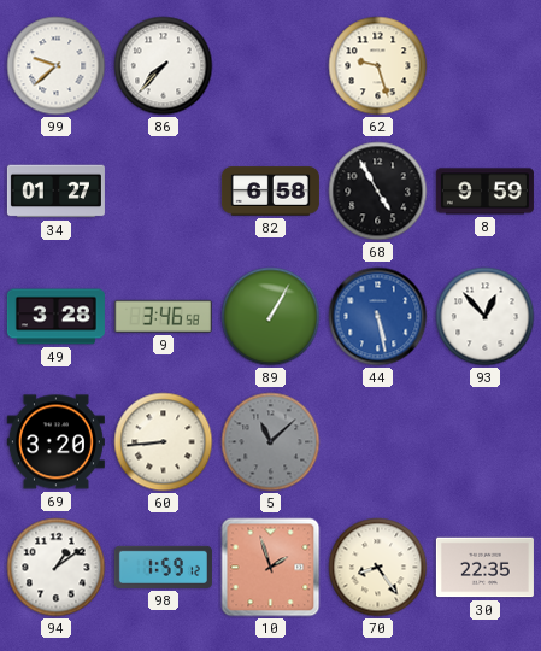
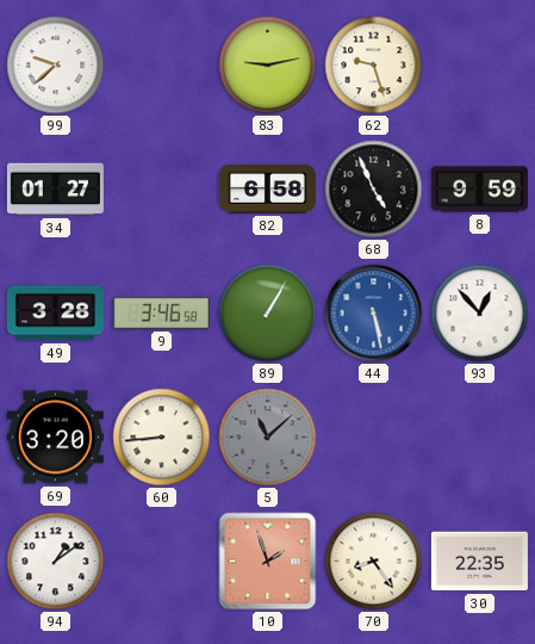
86: 7:37 -> none (164, 66)
83: none -> 9:13 (268, 66)
68: 4:55 -> 4:56 (374, 190)
98: 1:59 -> none (163, 567)
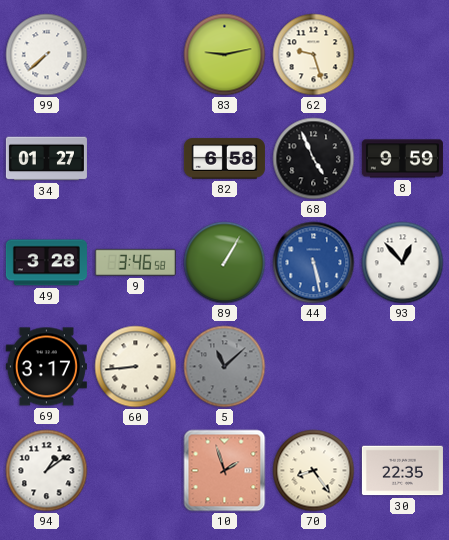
99: 9:38 -> 7:38 (47, 55)
69: 3:20 -> 3:17 (46, 367)
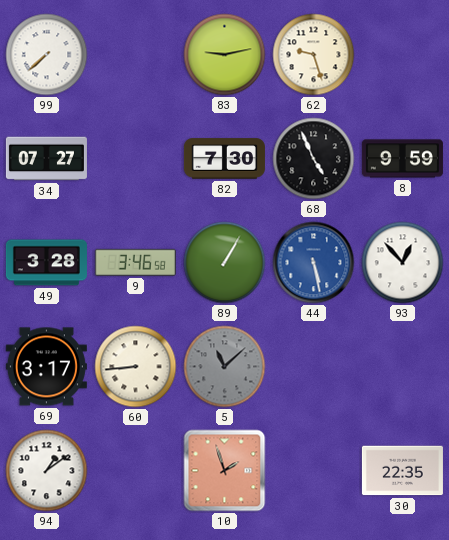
34: 01:27 -> 07:27 (46, 159)
82: 6:58 -> 7:30 (224, 159)
70: 8:24 -> none (314, 471)
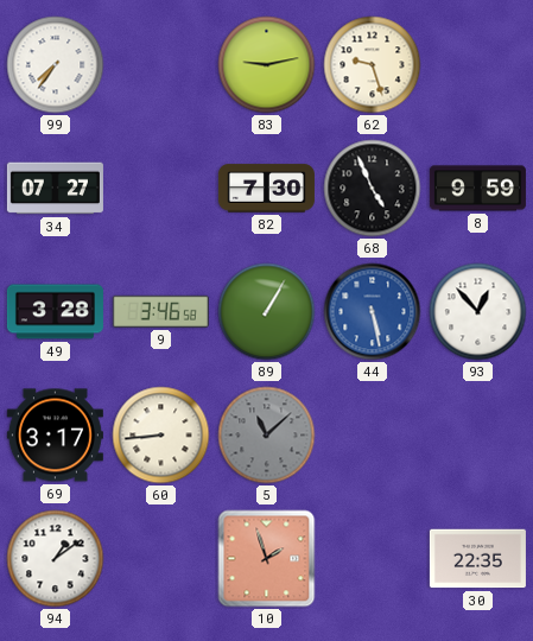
99: 7:38 -> 7:36 (56, 65)
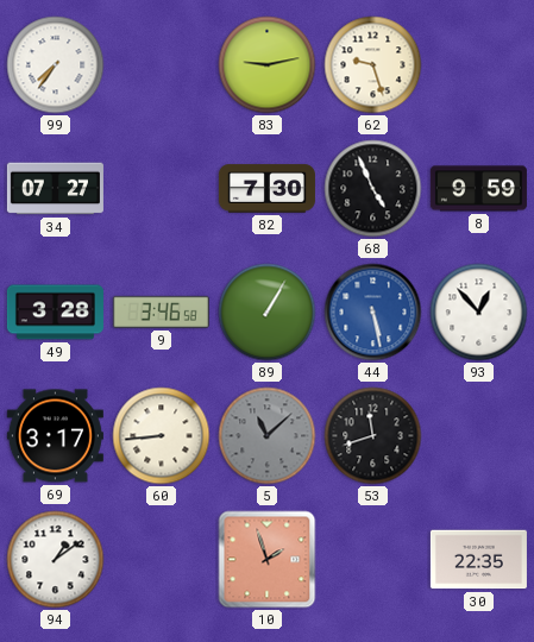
53: none -> 11:42 (373, 436)
